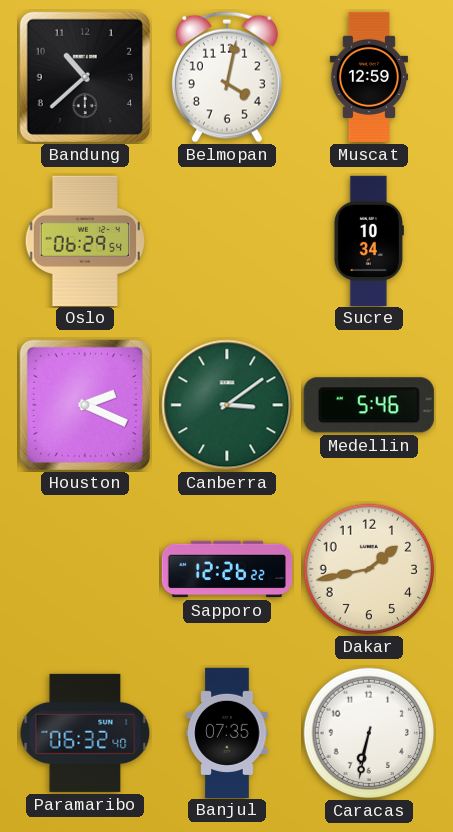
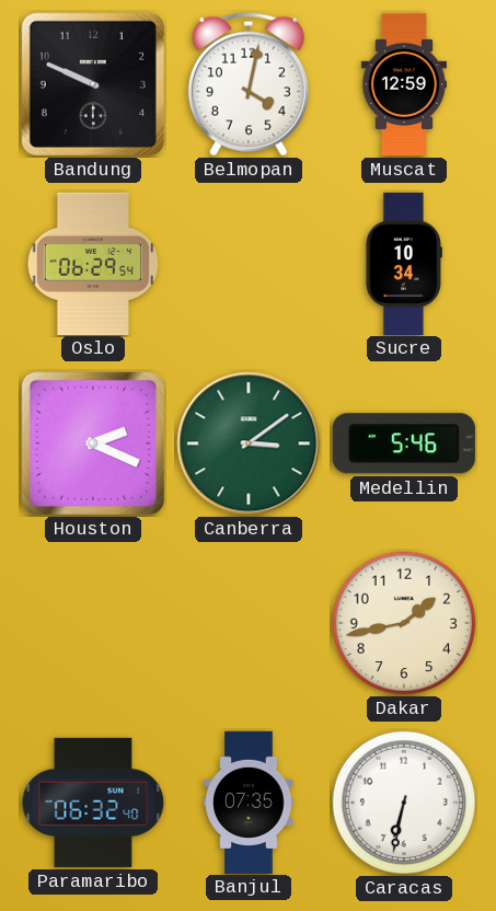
Bandung: 10:38 -> 9:49 (93, 84)
Sapporo: 12:26 -> none (227, 569)
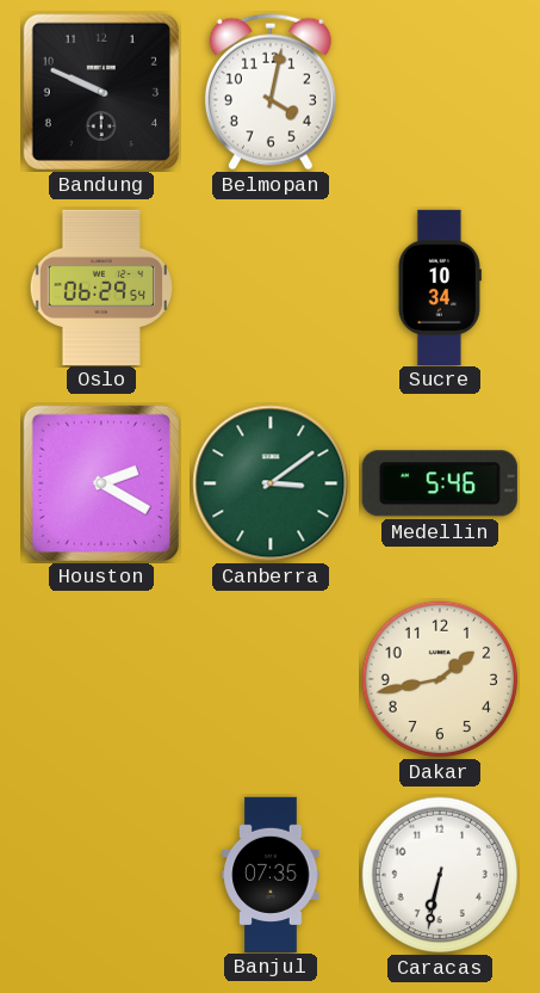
Muscat: 12:59 -> none (404, 84)
Houston: 2:19 -> 2:20 (101, 483)
Paramaribo: 06:32 -> none (93, 803)
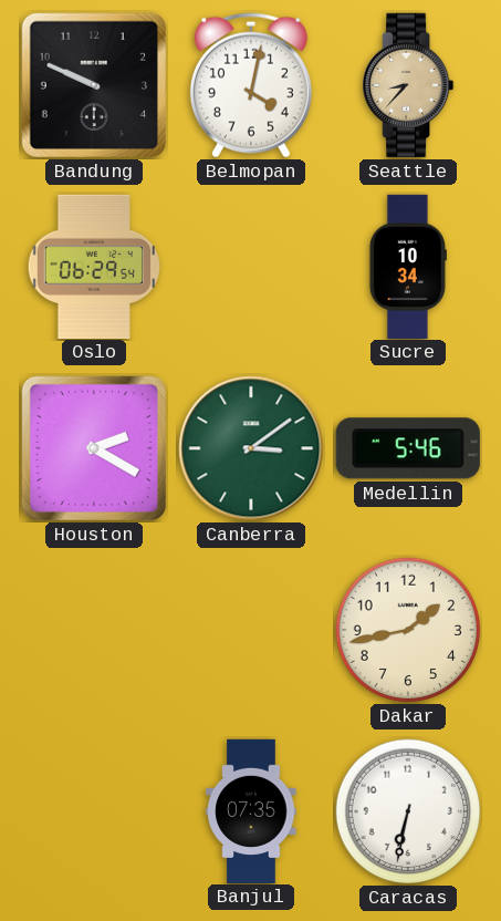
Seattle: none -> 8:37 (408, 85)
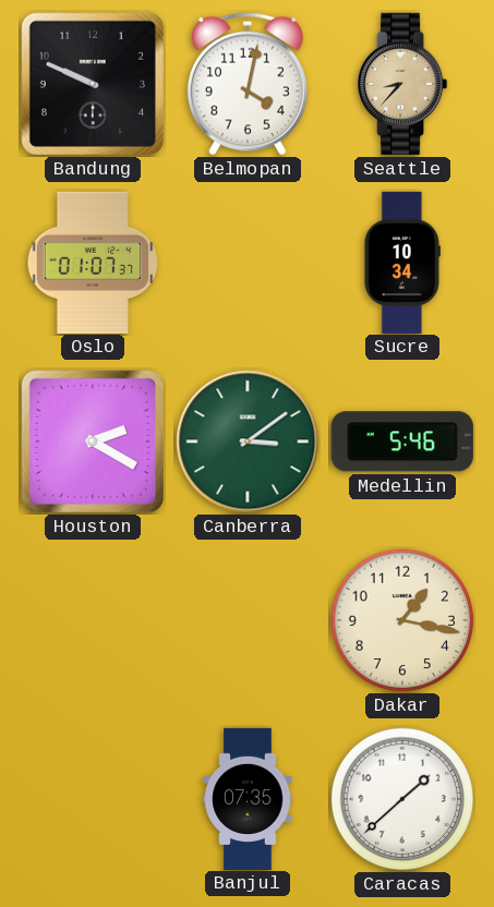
Oslo: 06:29 -> 01:07 (93, 262)
Dakar: 1:43 -> 1:17 (402, 620)
Caracas: 6:32 -> 1:38 (402, 799)
